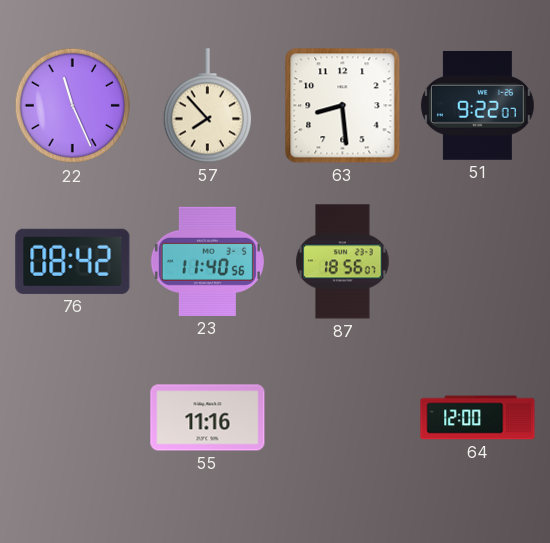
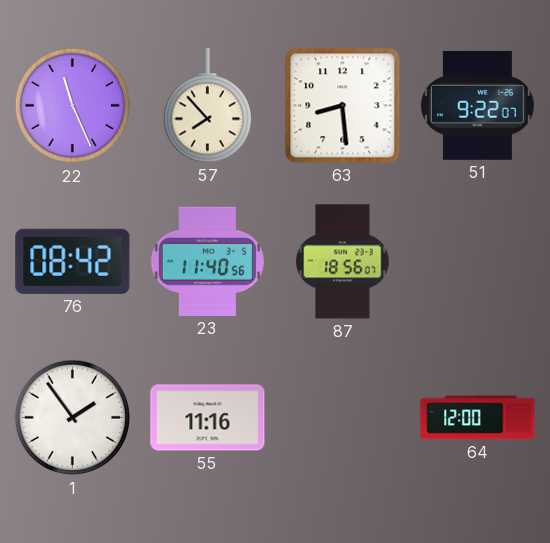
1: none -> 1:54 (73, 418)
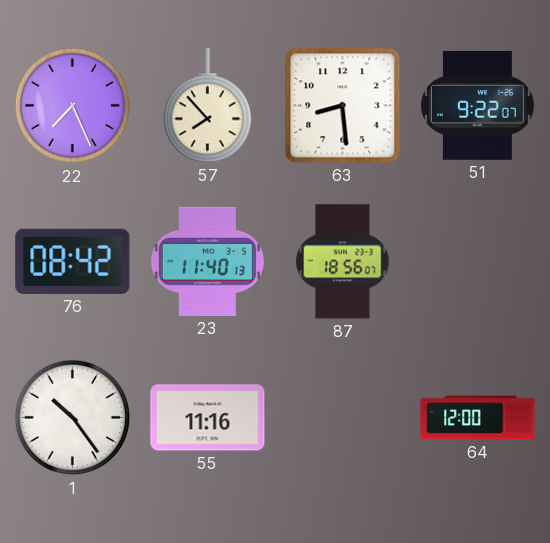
22: 11:26 -> 7:26 (73, 106)
23: 11:40:56 -> 11:40:13 (207, 261)
1: 1:54 -> 10:24 (73, 418)
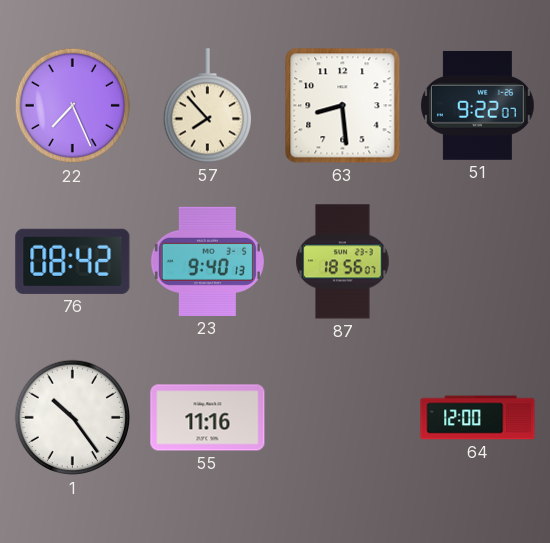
23: 11:40 -> 9:40 (207, 261)
